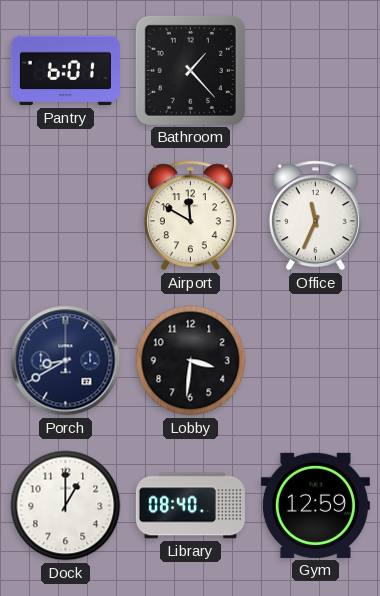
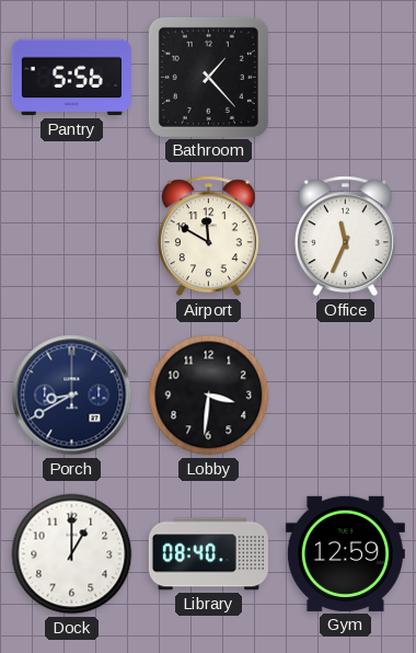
Pantry: 6:01 -> 5:56 (71, 78)
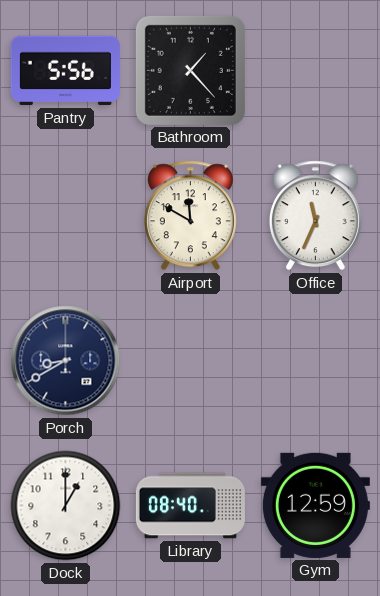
Lobby: 3:31 -> none (209, 396)
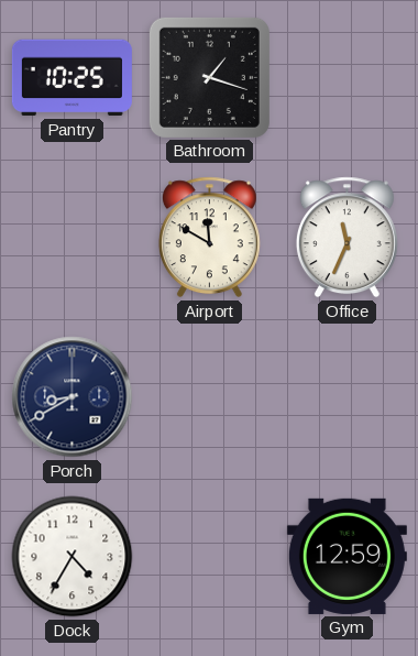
Pantry: 5:56 -> 10:25 (71, 78)
Bathroom: 1:23 -> 1:18 (209, 77)
Dock: 1:00 -> 4:35 (73, 557)
Library: 08:40 -> none (190, 506)
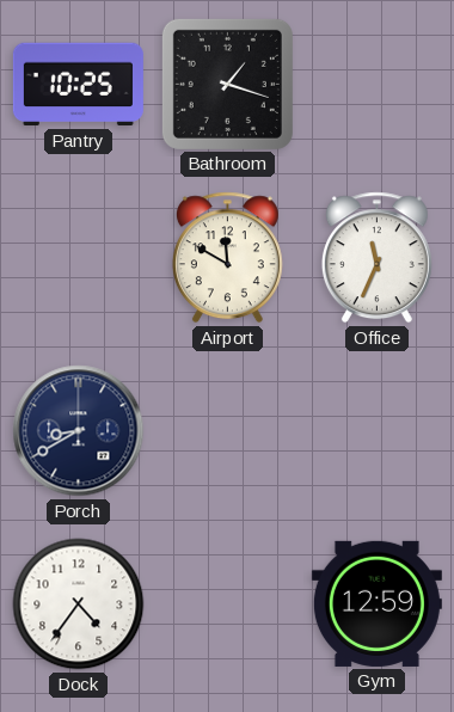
Dock: 4:35 -> 4:36 (79, 604)
